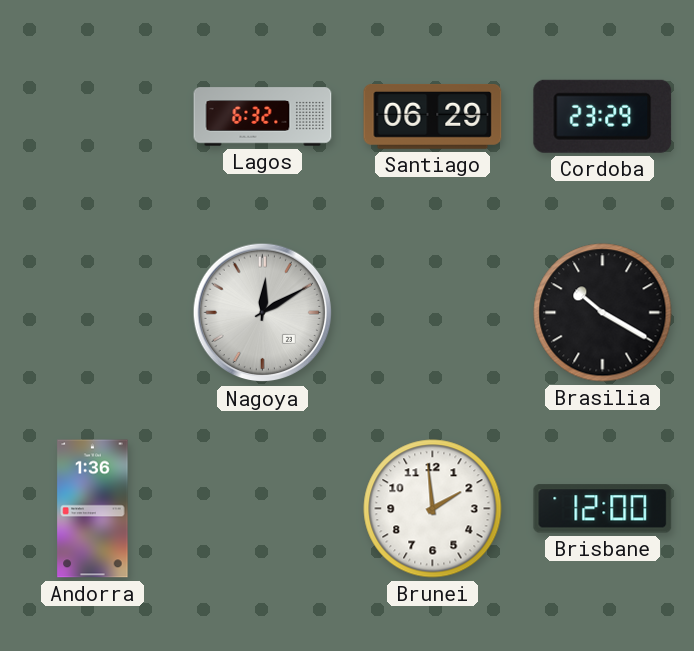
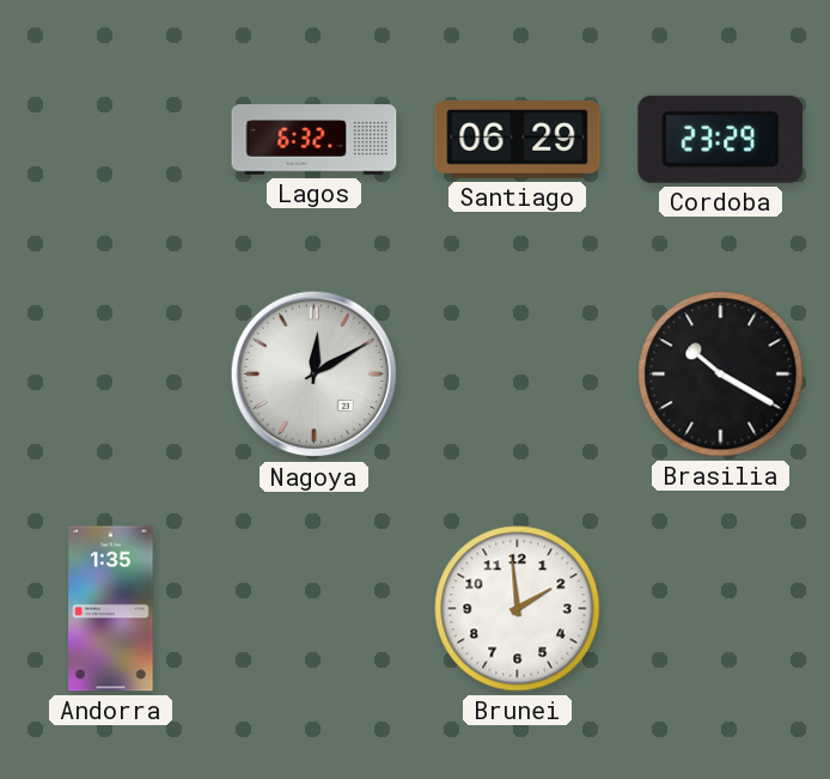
Andorra: 1:36 -> 1:35 (111, 609)
Brisbane: 12:00 -> none (603, 509)
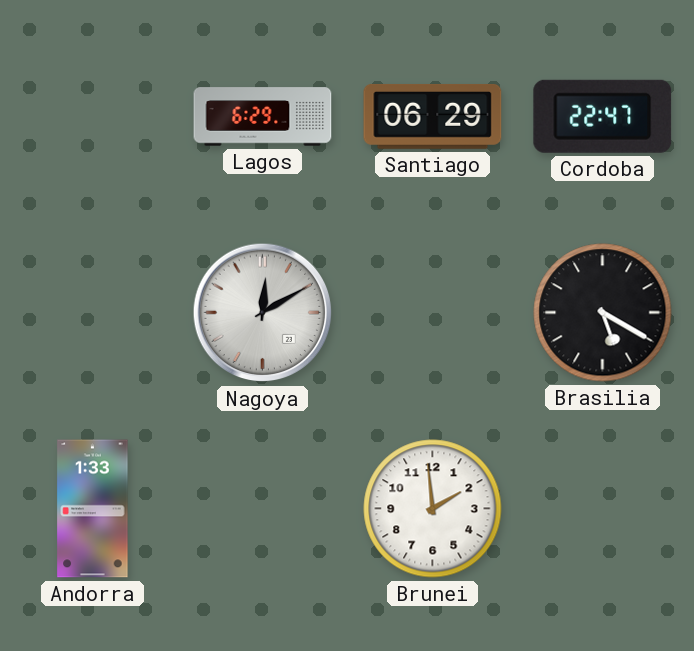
Lagos: 6:32 -> 6:29 (263, 117)
Cordoba: 23:29 -> 22:47 (603, 116)
Brasilia: 10:20 -> 5:20 (603, 313)
Andorra: 1:35 -> 1:33 (93, 509)
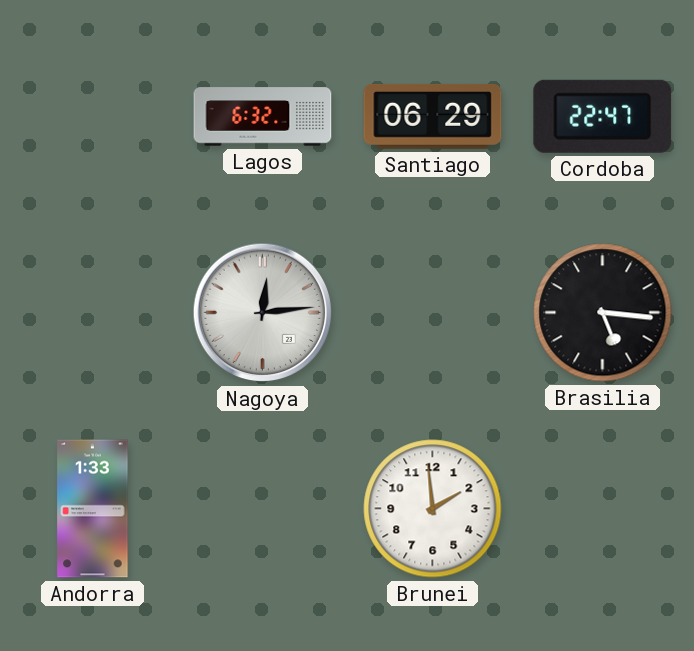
Lagos: 6:29 -> 6:32 (263, 117)
Nagoya: 12:10 -> 12:14 (263, 313)
Brasilia: 5:20 -> 5:16 (603, 313)
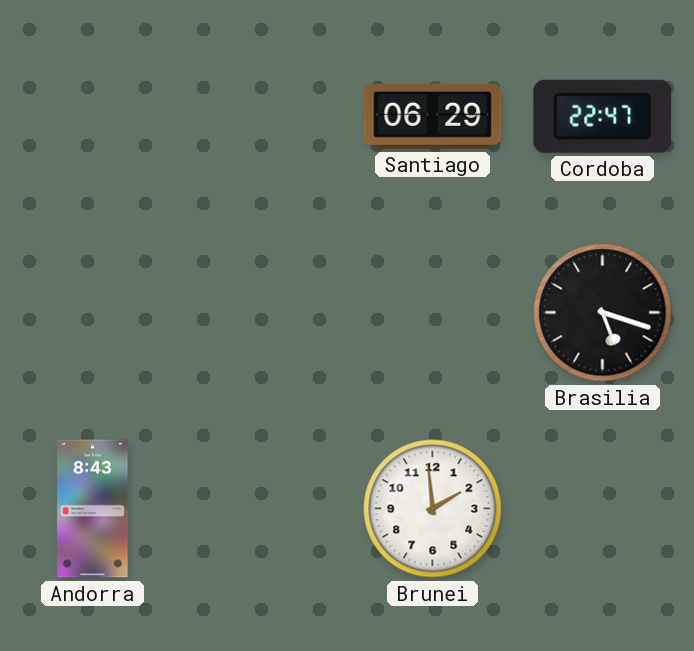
Lagos: 6:32 -> none (263, 117)
Nagoya: 12:14 -> none (263, 313)
Brasilia: 5:16 -> 5:18 (603, 313)
Andorra: 1:33 -> 8:43 (93, 509)
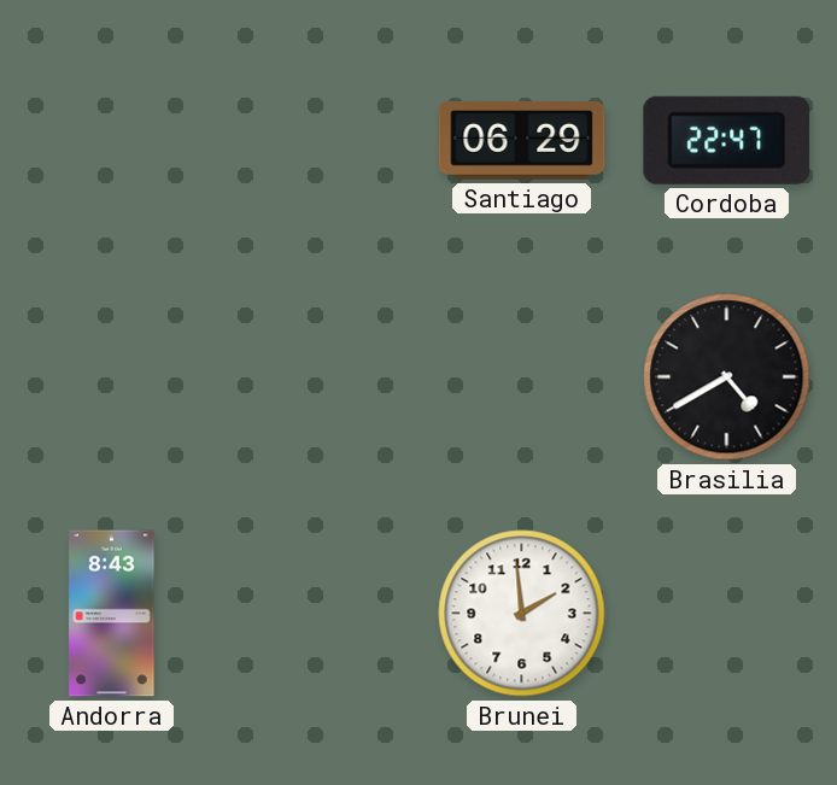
Brasilia: 5:18 -> 4:40 (727, 377)
